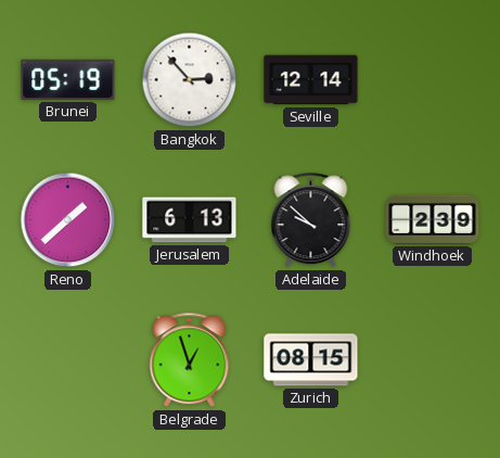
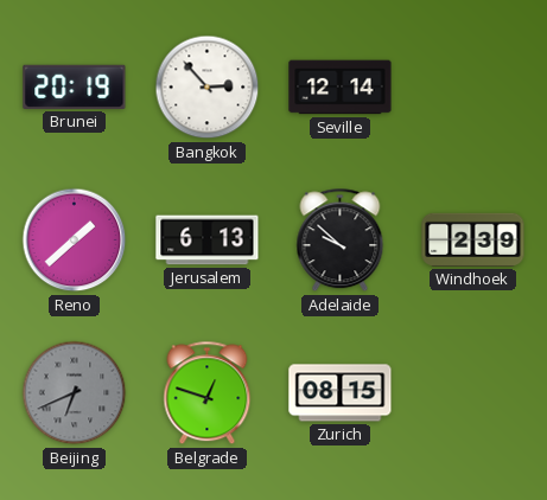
Brunei: 05:19 -> 20:19 (75, 86)
Beijing: none -> 6:41 (75, 393)
Belgrade: 12:57 -> 12:48 (208, 393)
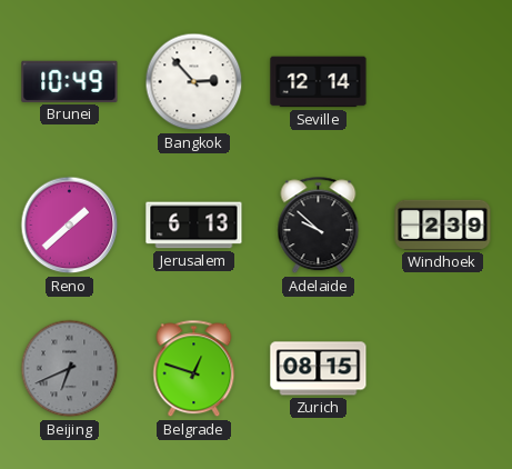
Brunei: 20:19 -> 10:49 (70, 81)
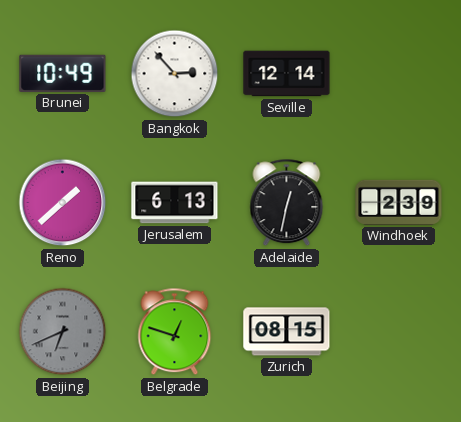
Adelaide: 9:52 -> 12:32 (287, 203)
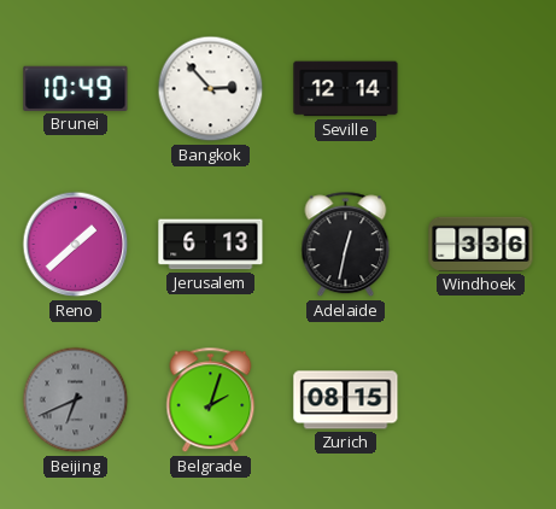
Windhoek: 2:39 -> 3:36 (481, 244)
Belgrade: 12:48 -> 2:03 (211, 400)
